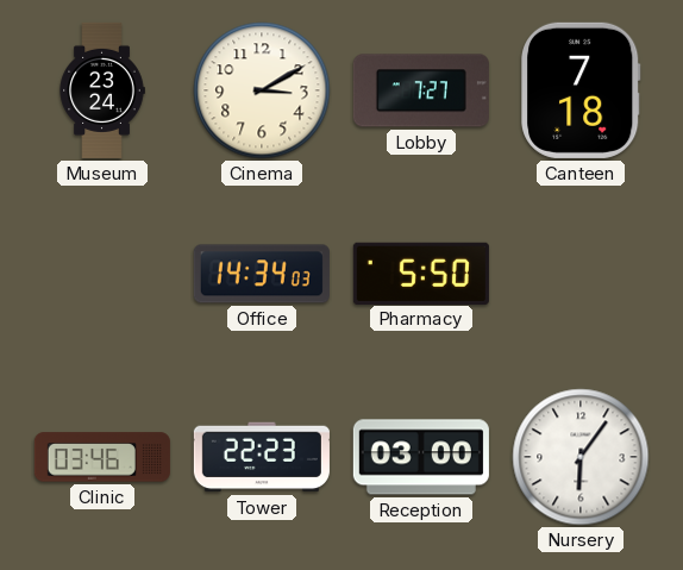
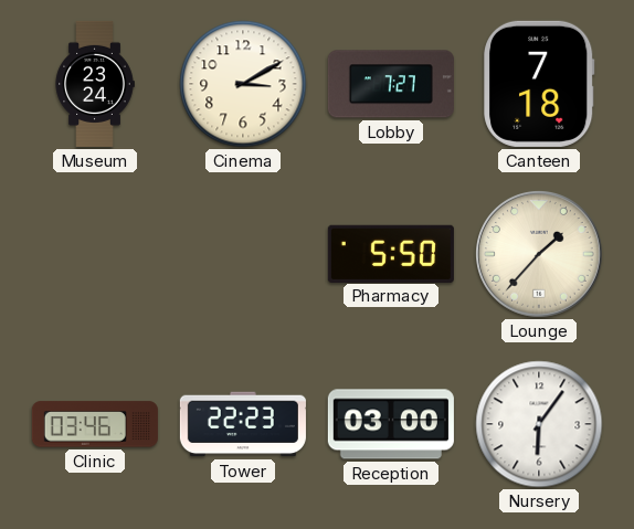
Office: 14:34 -> none (262, 274)
Lounge: none -> 1:37 (540, 255)
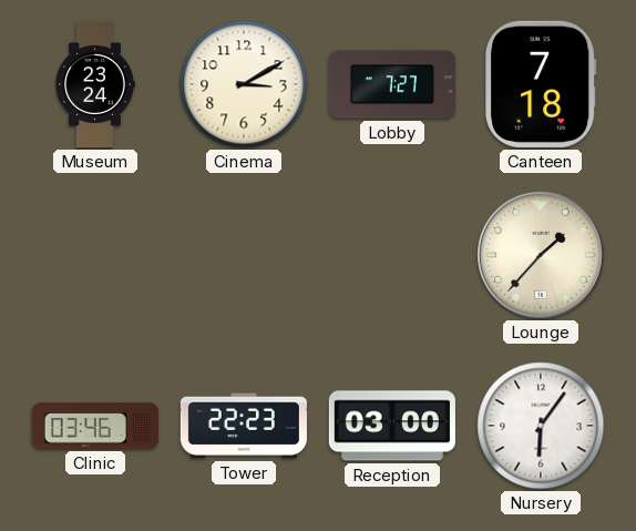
Pharmacy: 5:50 -> none (391, 253)
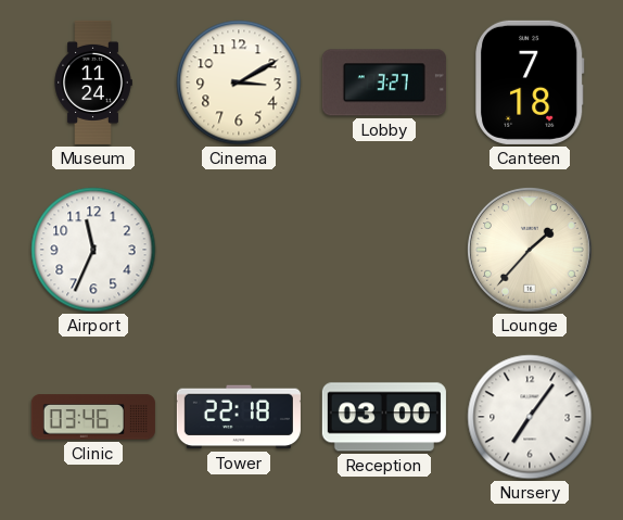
Museum: 23:24 -> 11:24 (93, 83)
Lobby: 7:27 -> 3:27 (384, 83)
Airport: none -> 11:34 (93, 250)
Tower: 22:23 -> 22:18 (239, 417)
Nursery: 6:06 -> 7:06 (530, 417)
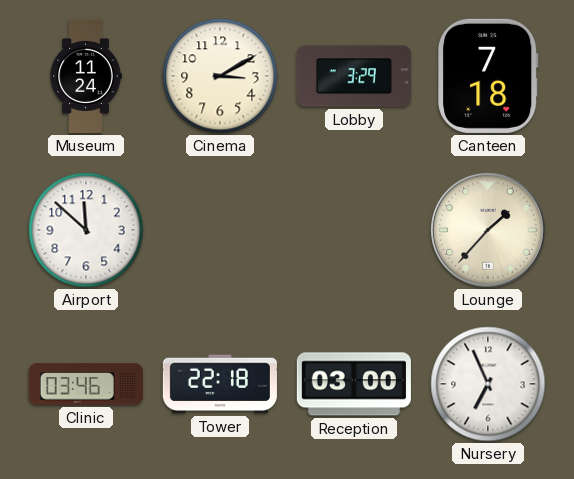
Lobby: 3:27 -> 3:29 (354, 76)
Airport: 11:34 -> 11:52 (86, 230)
Nursery: 7:06 -> 6:56 (488, 384)
